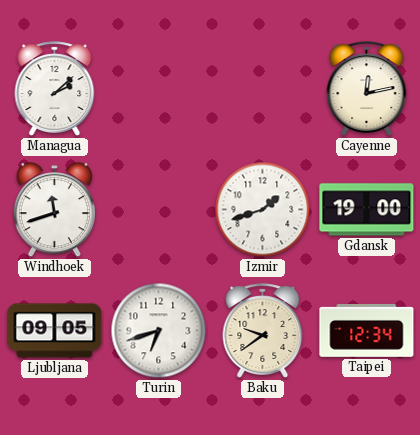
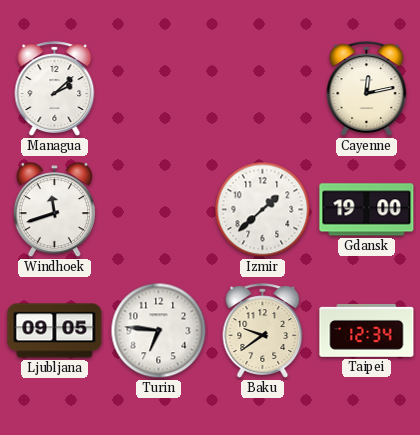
Izmir: 1:42 -> 1:38 (263, 210)
Turin: 6:42 -> 6:46 (159, 331)
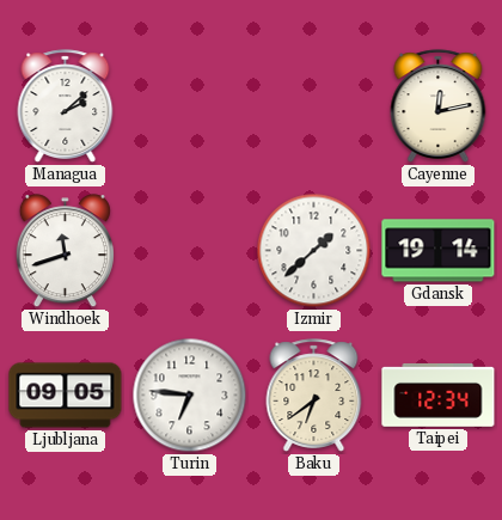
Gdansk: 19:00 -> 19:14 (439, 251)
Baku: 9:39 -> 6:39 (314, 396)
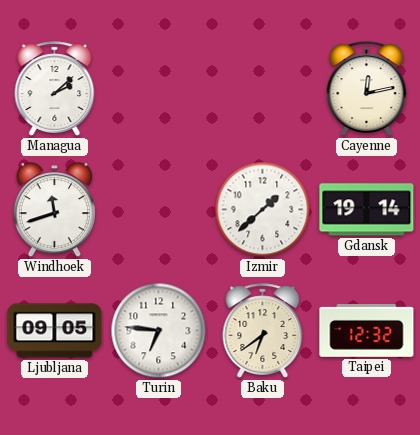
Taipei: 12:34 -> 12:32 (367, 330)
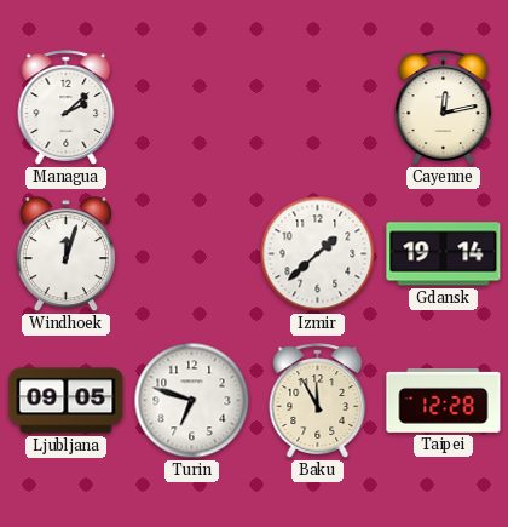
Windhoek: 11:42 -> 12:03 (65, 254)
Turin: 6:46 -> 6:48 (192, 401)
Baku: 6:39 -> 11:55 (318, 401)
Taipei: 12:32 -> 12:28 (444, 400)
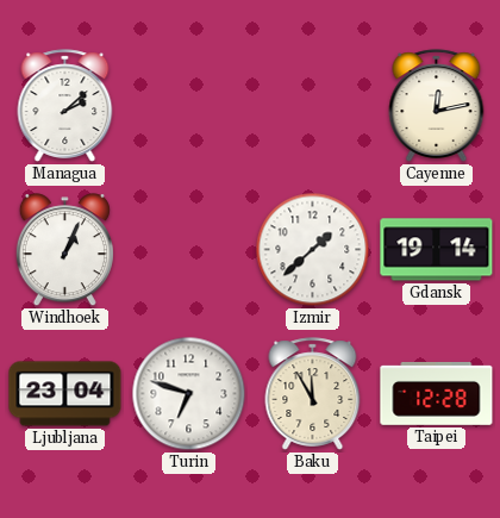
Windhoek: 12:03 -> 1:04 (64, 250)
Ljubljana: 09:05 -> 23:04 (65, 394)
